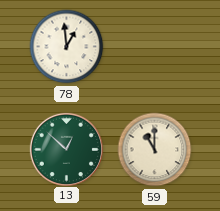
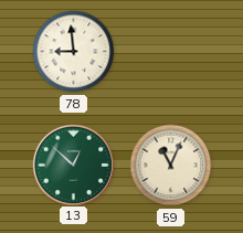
78: 12:59 -> 8:59 (74, 52)
59: 11:00 -> 11:04 (171, 166)
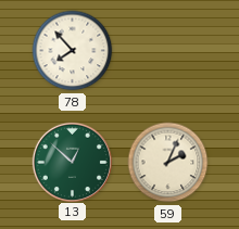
78: 8:59 -> 7:53 (73, 51)
59: 11:04 -> 2:04 (168, 163)
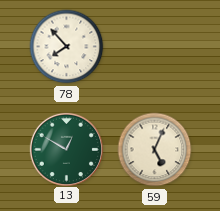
13: 12:52 -> 12:50 (66, 149)
59: 2:04 -> 5:04 (155, 150)
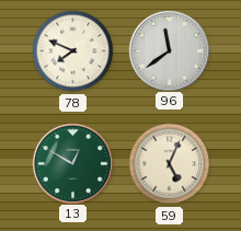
78: 7:53 -> 7:49 (73, 51)
96: none -> 11:39 (169, 50)
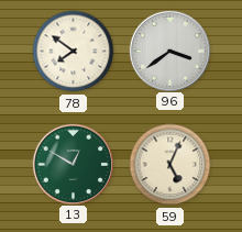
78: 7:49 -> 7:51 (74, 52)
96: 11:39 -> 3:39 (169, 51)
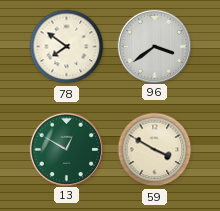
59: 5:04 -> 3:50 (155, 150)
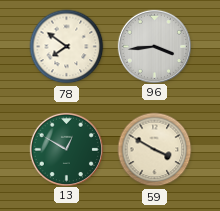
96: 3:39 -> 3:44 (154, 46)
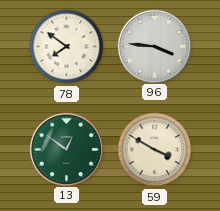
96: 3:44 -> 3:46 (154, 46)
13: 12:50 -> 12:51 (66, 149)
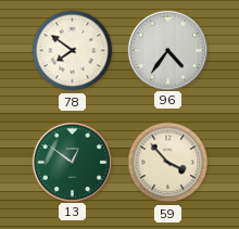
96: 3:46 -> 4:36 (167, 50)
59: 3:50 -> 3:53 (168, 163)
